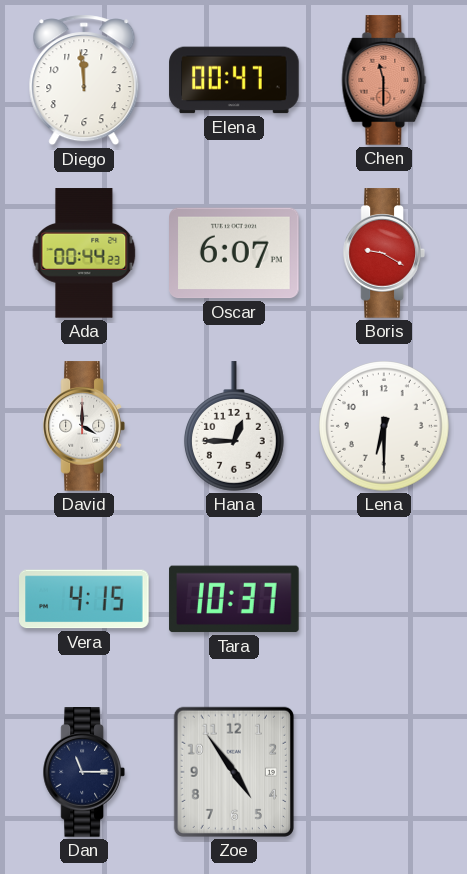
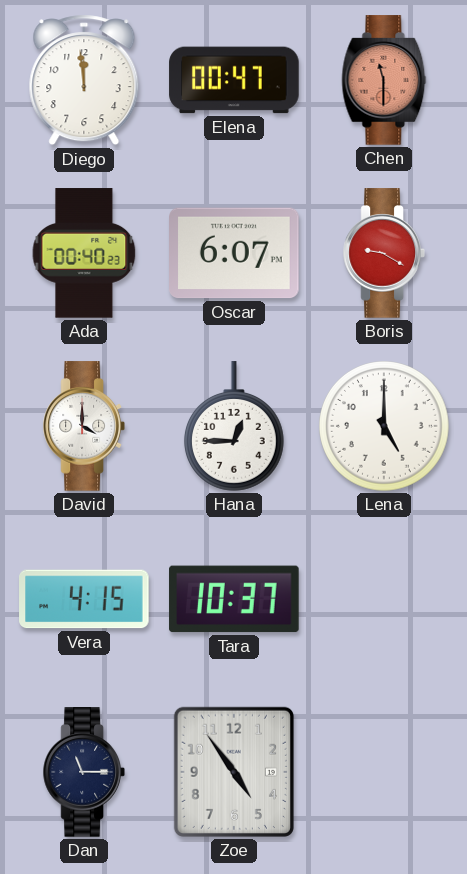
Ada: 00:44 -> 00:40 (84, 253)
Lena: 6:30 -> 5:00 (385, 427)
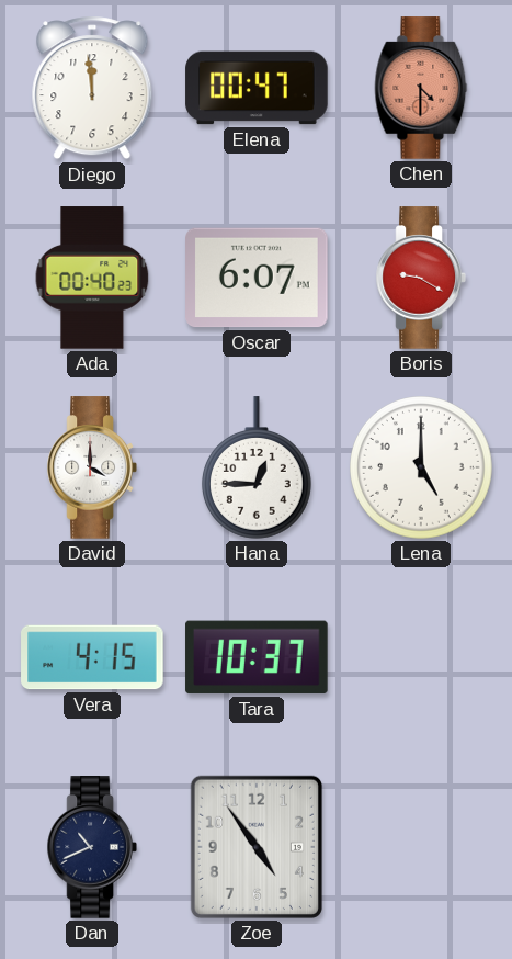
Chen: 11:30 -> 4:30 (421, 88)
Dan: 11:15 -> 10:41 (92, 847)
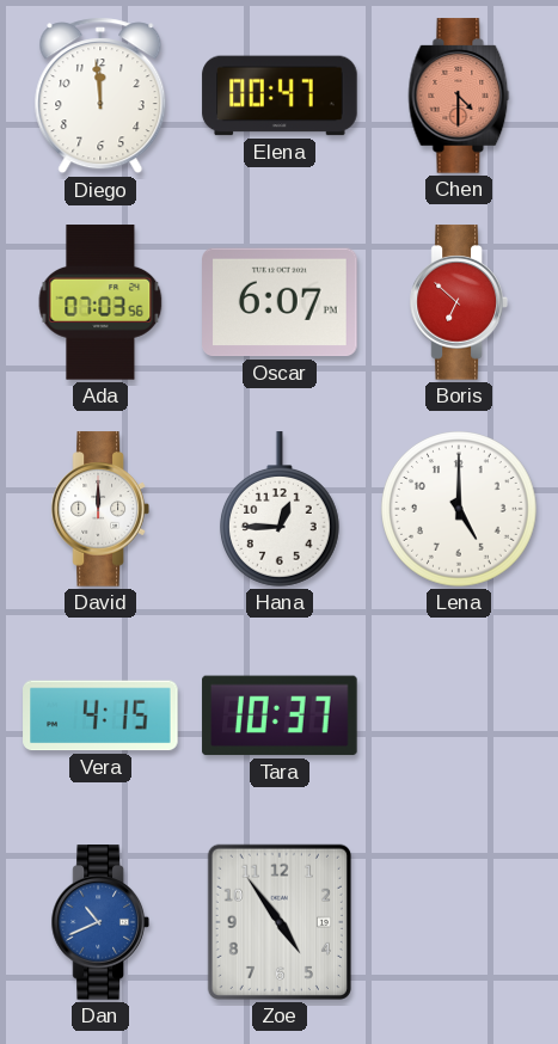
Ada: 00:40 -> 07:03 (100, 302)
Boris: 9:20 -> 6:52 (459, 302)
David: 4:00 -> 12:00 (100, 509)
Dan dial: navy -> blue (100, 922)
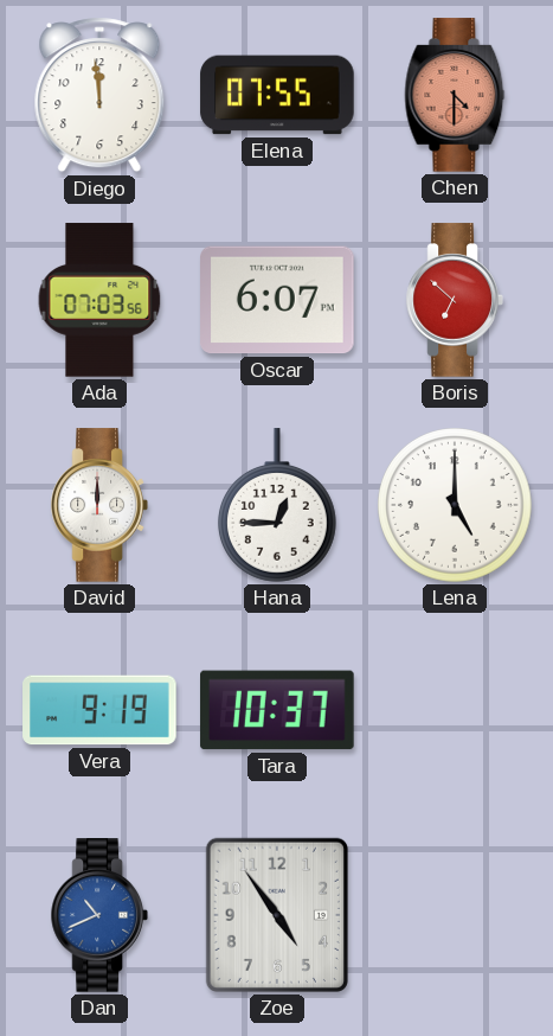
Elena: 00:47 -> 07:55 (277, 95)
Vera: 4:15 -> 9:19 (99, 710)
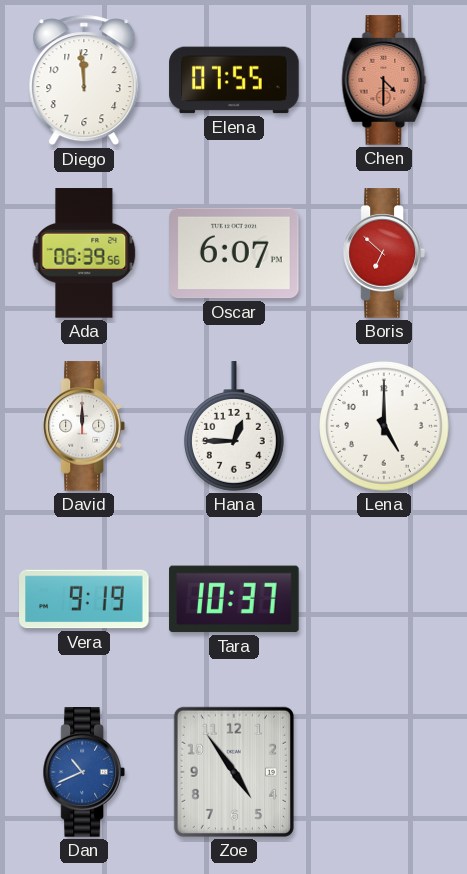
Ada: 07:03 -> 06:39 (84, 253)
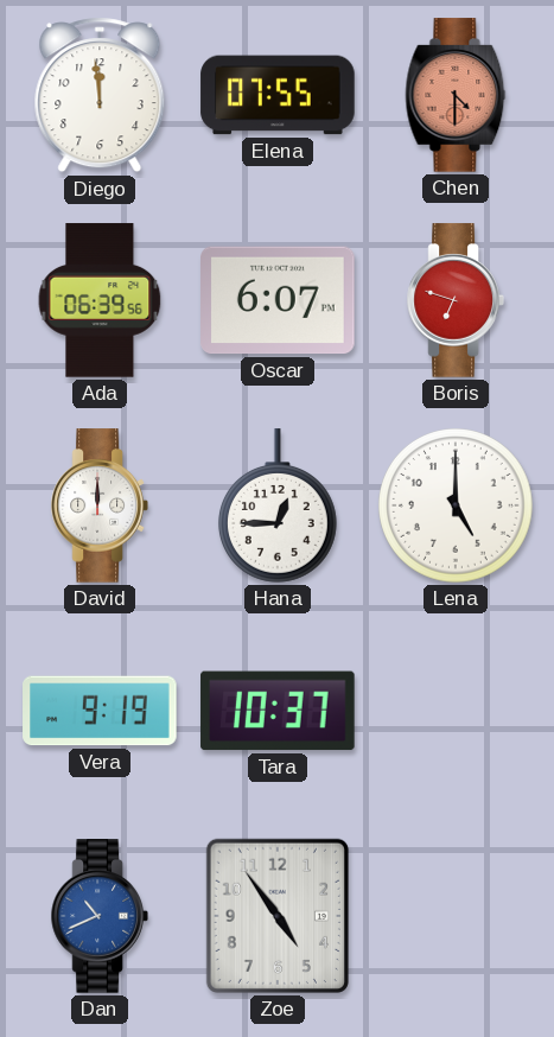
Boris: 6:52 -> 6:48 (456, 300)
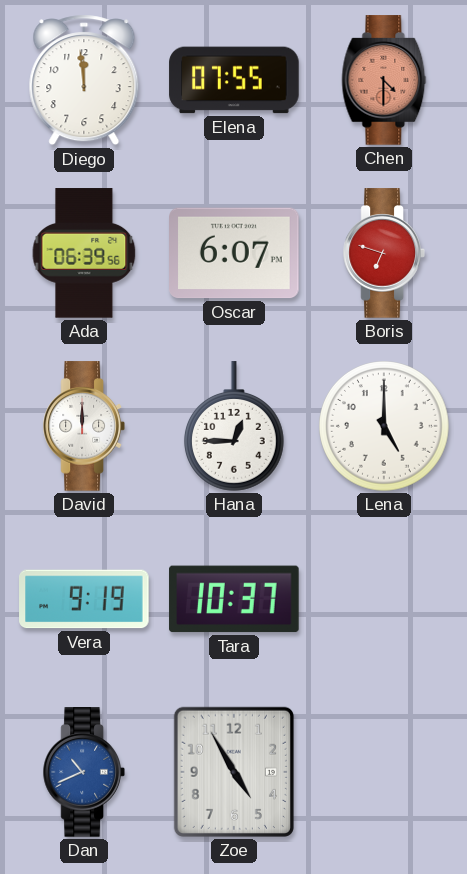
Zoe: 4:54 -> 4:55 (234, 772)
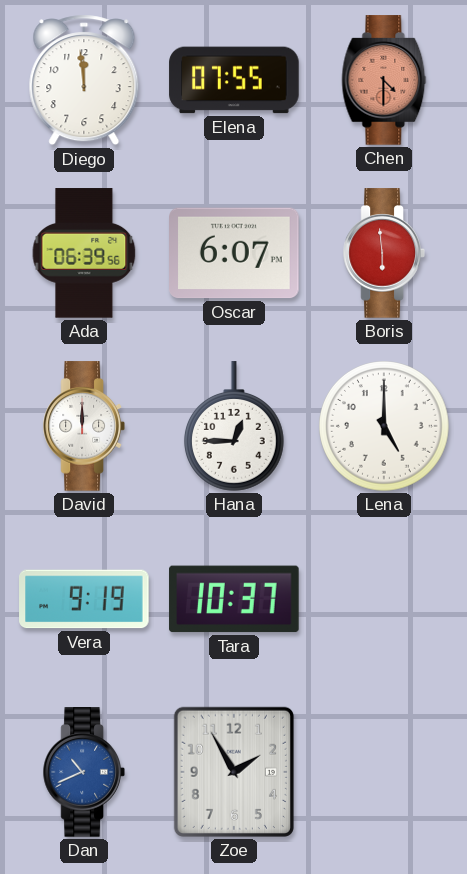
Boris: 6:48 -> 5:59 (384, 253)
Zoe: 4:55 -> 1:55 (234, 772)
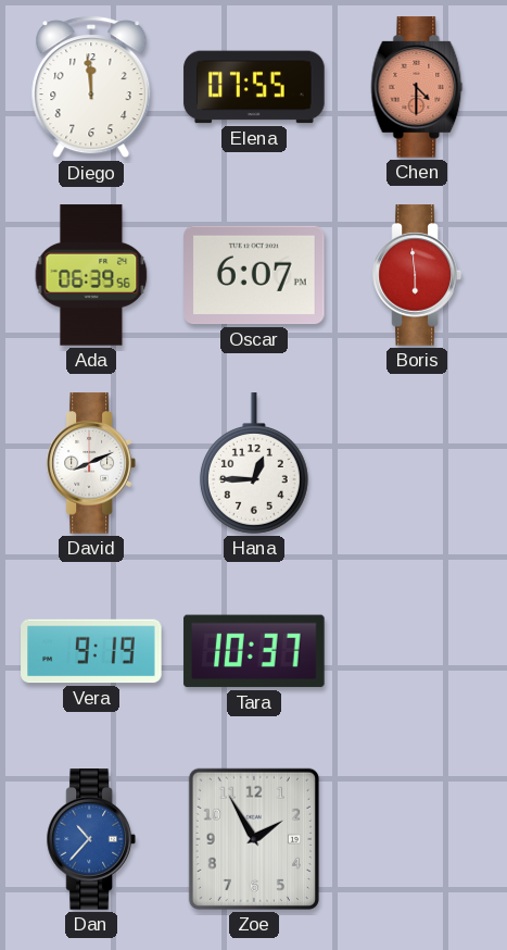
David: 12:00 -> 8:11 (91, 463)
Lena: 5:00 -> none (385, 427)
Dan: 10:41 -> 10:37 (91, 839)
